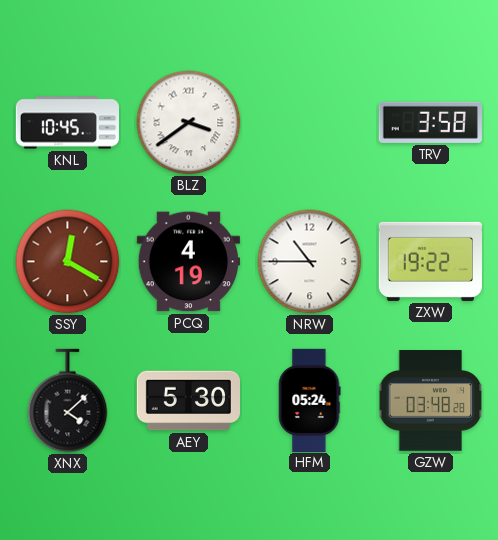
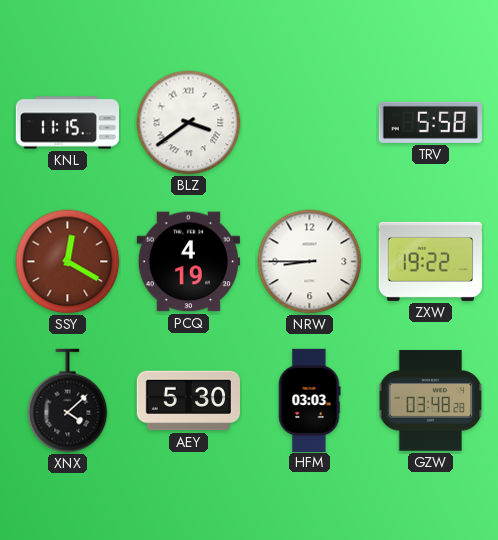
KNL: 10:45 -> 11:15 (67, 123)
TRV: 3:58 -> 5:58 (430, 122)
NRW: 10:45 -> 8:45 (310, 262)
HFM: 05:24 -> 03:03 (309, 400)
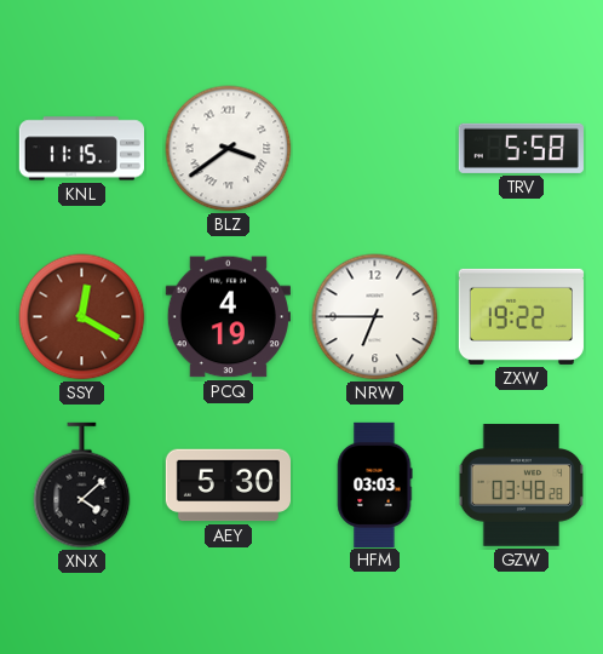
NRW: 8:45 -> 6:45 (375, 317)
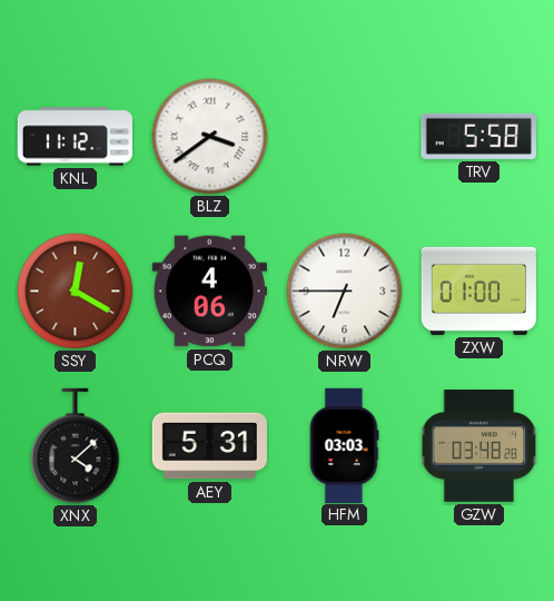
KNL: 11:15 -> 11:12 (75, 137)
PCQ: 4:19 -> 4:06 (209, 292)
ZXW: 19:22 -> 01:00 (478, 290)
AEY: 5:30 -> 5:31 (209, 446)
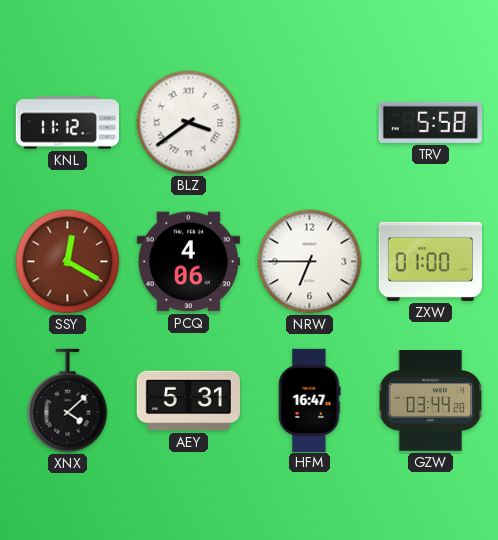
HFM: 03:03 -> 16:47 (309, 400)
GZW: 03:48 -> 03:44 (431, 401)
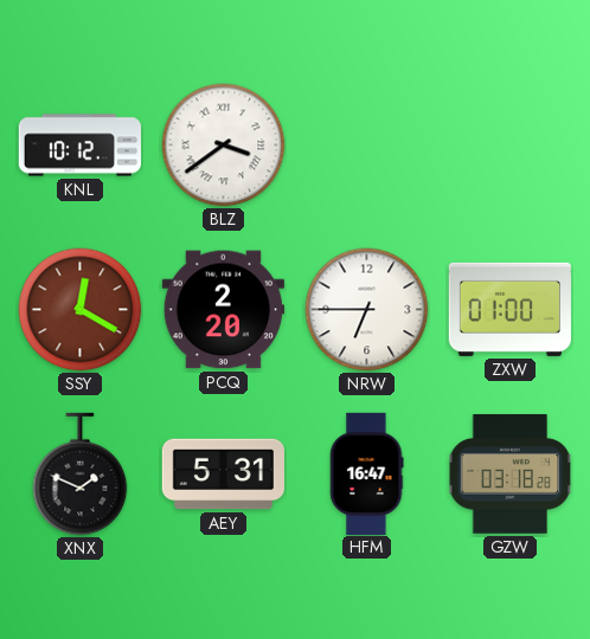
KNL: 11:12 -> 10:12 (79, 146)
TRV: 5:58 -> none (430, 122)
PCQ: 4:06 -> 2:20 (223, 310)
XNX: 4:08 -> 1:49 (81, 475)
GZW: 03:44 -> 03:18 (511, 475)
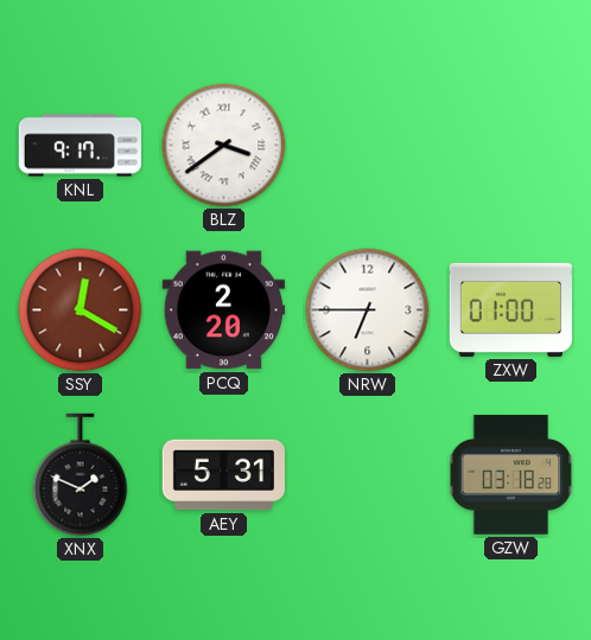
KNL: 10:12 -> 9:17 (80, 146)
HFM: 16:47 -> none (366, 473)
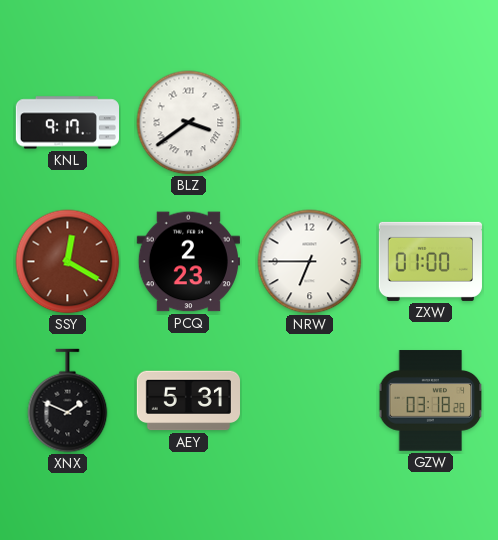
PCQ: 2:20 -> 2:23 (188, 262)
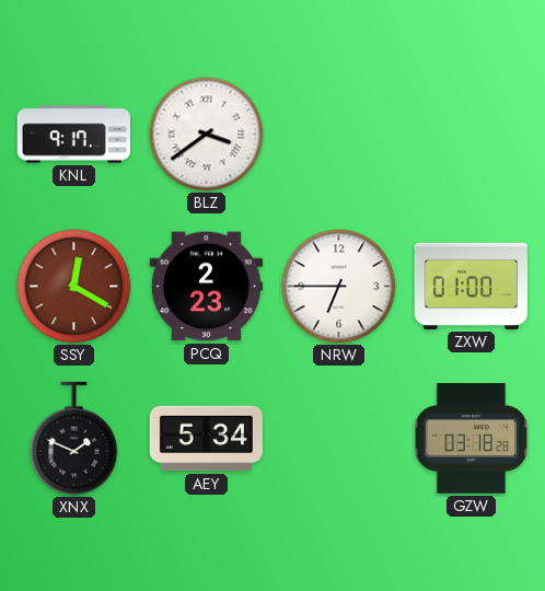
AEY: 5:31 -> 5:34 (206, 439)
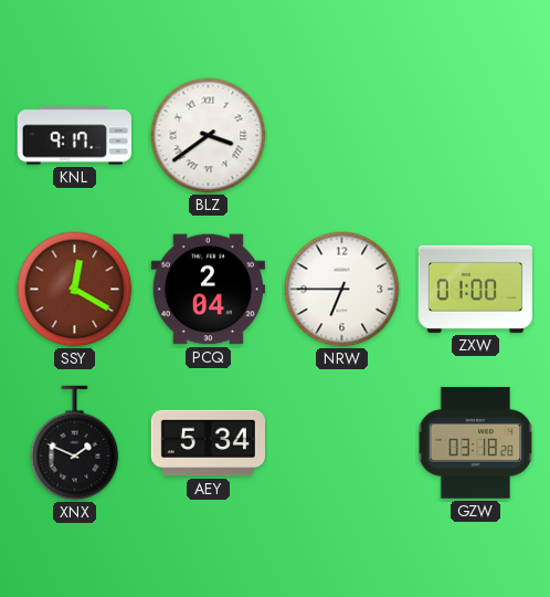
PCQ: 2:23 -> 2:04 (208, 290)
